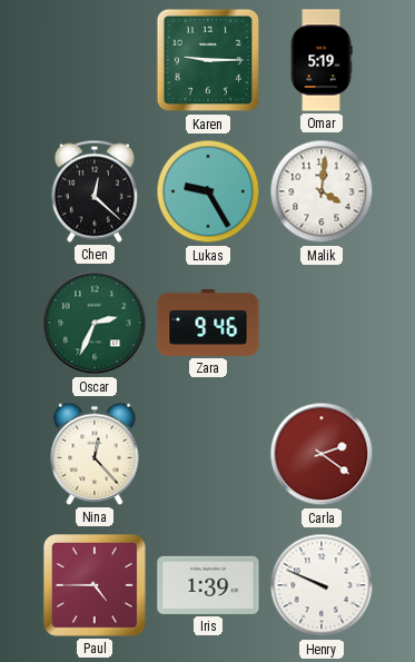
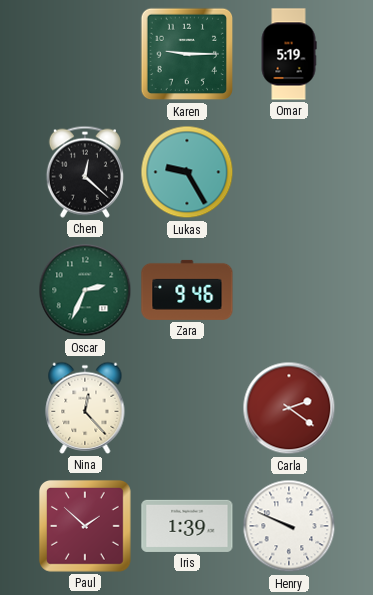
Malik: 4:01 -> none (322, 191)
Paul: 4:45 -> 1:52 (85, 526)
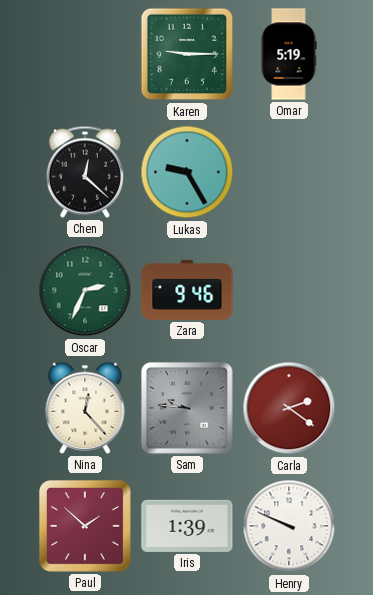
Sam: none -> 9:46 (187, 408)
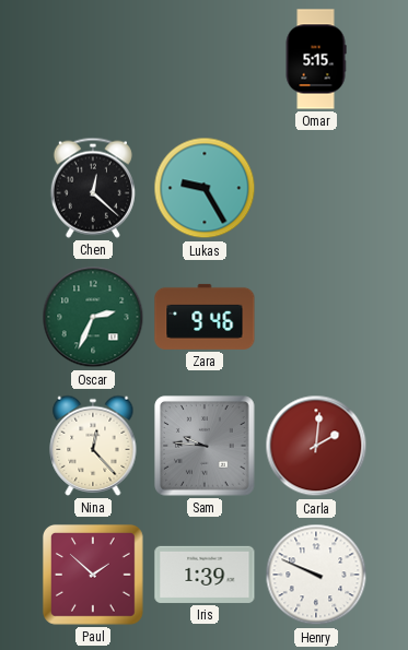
Karen: 9:15 -> none (187, 54)
Omar: 5:19 -> 5:15 (316, 59)
Carla: 2:21 -> 2:01 (316, 446)
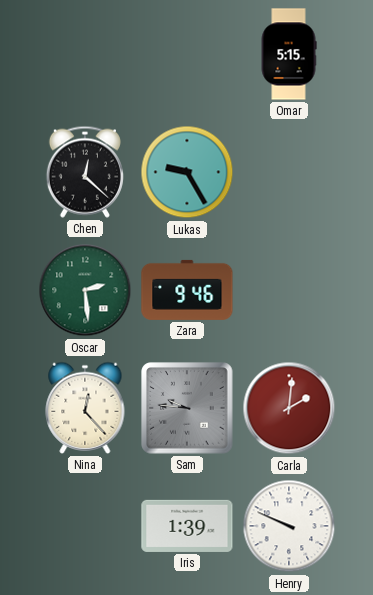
Oscar: 2:34 -> 2:29 (85, 290)
Paul: 1:52 -> none (93, 575)
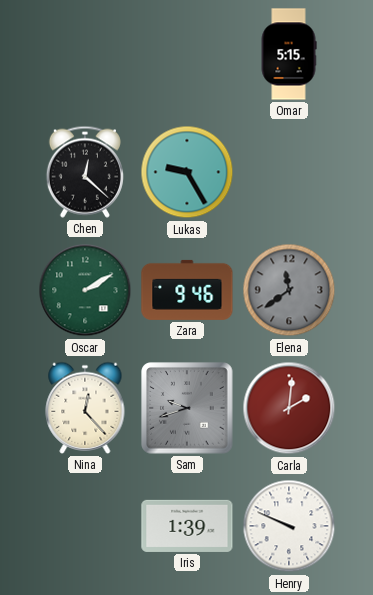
Oscar: 2:29 -> 2:10 (85, 290)
Elena: none -> 11:39 (289, 290)
Sam: 9:46 -> 9:42 (187, 408)
